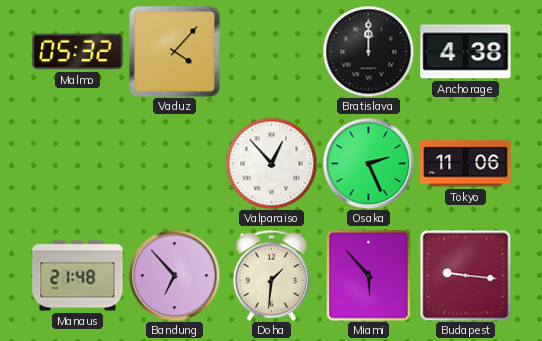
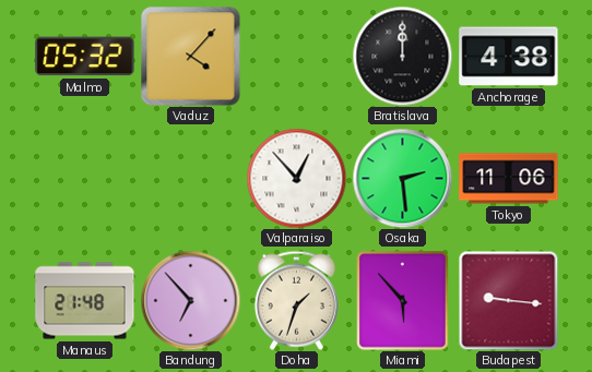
Osaka: 2:26 -> 2:29 (402, 178)
Doha: 1:31 -> 1:33 (296, 300)
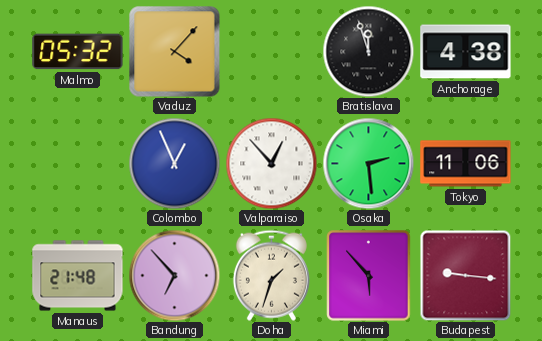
Bratislava: 12:00 -> 11:57 (368, 51)
Colombo: none -> 12:56 (174, 163)
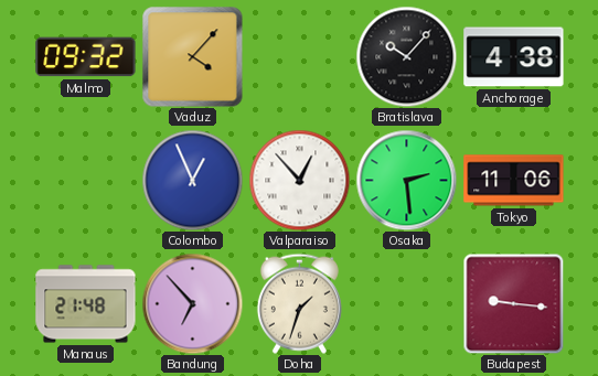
Malmo: 05:32 -> 09:32 (86, 57)
Bratislava: 11:57 -> 10:07 (406, 56)
Miami: 5:53 -> none (369, 276)
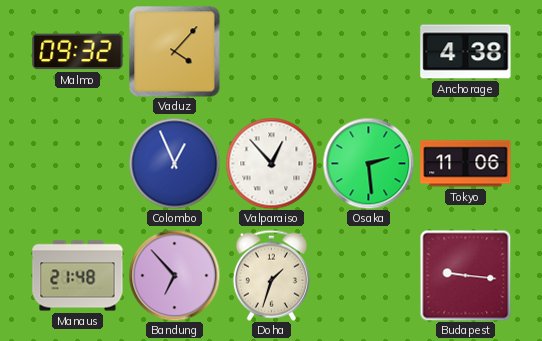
Bratislava: 10:07 -> none (406, 56)
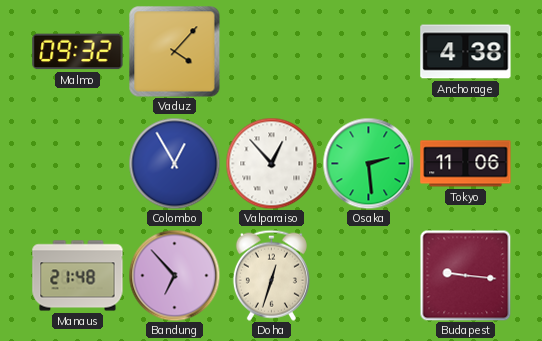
Colombo: 12:56 -> 12:55 (174, 163)
Doha: 1:33 -> 12:33 (271, 275)
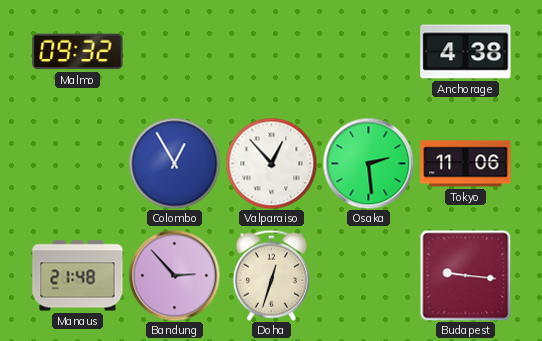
Vaduz: 4:07 -> none (174, 51)
Bandung: 6:53 -> 2:53 (174, 275)
